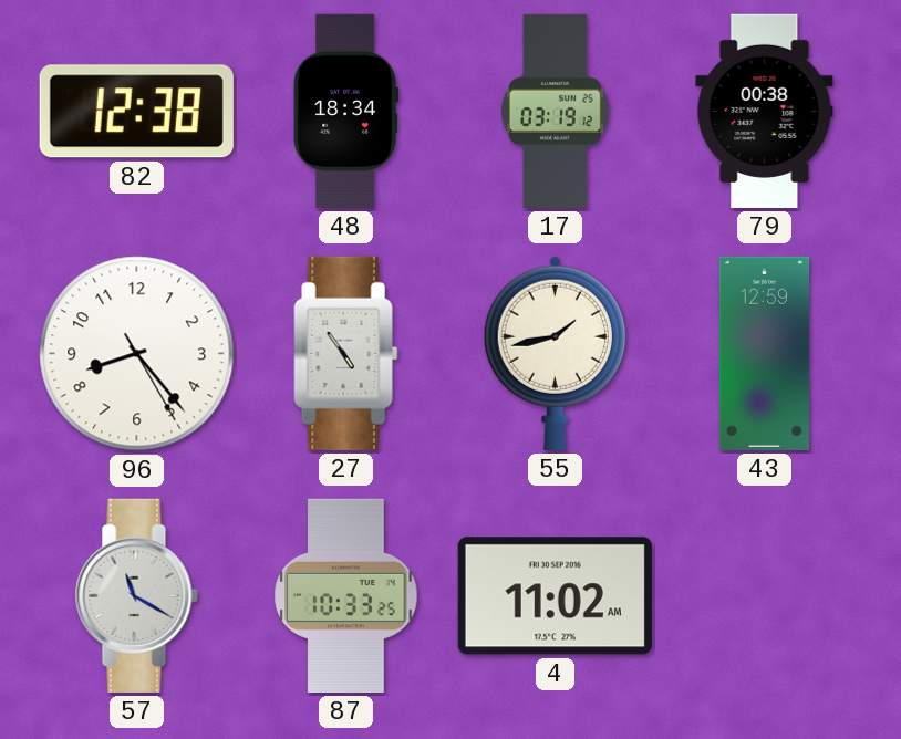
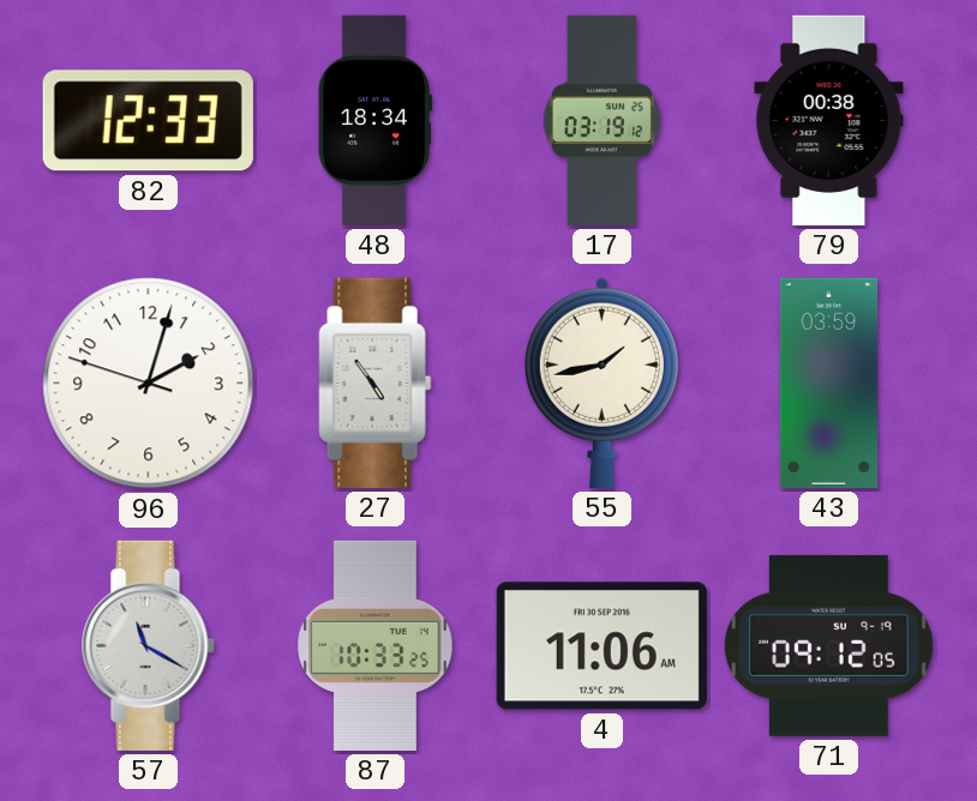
82: 12:38 -> 12:33 (148, 121)
96: 8:23 -> 2:02 (149, 384)
43: 12:59 -> 03:59 (829, 383)
4: 11:02 -> 11:06 (601, 646)
71: none -> 09:12 (829, 645)
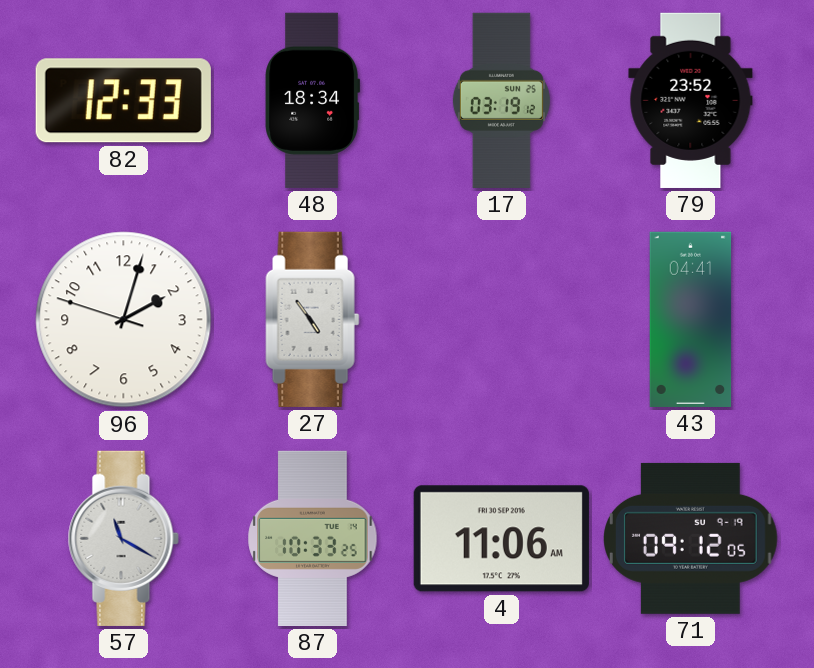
79: 00:38 -> 23:52 (691, 100)
55: 1:43 -> none (601, 383)
43: 03:59 -> 04:41 (691, 319)
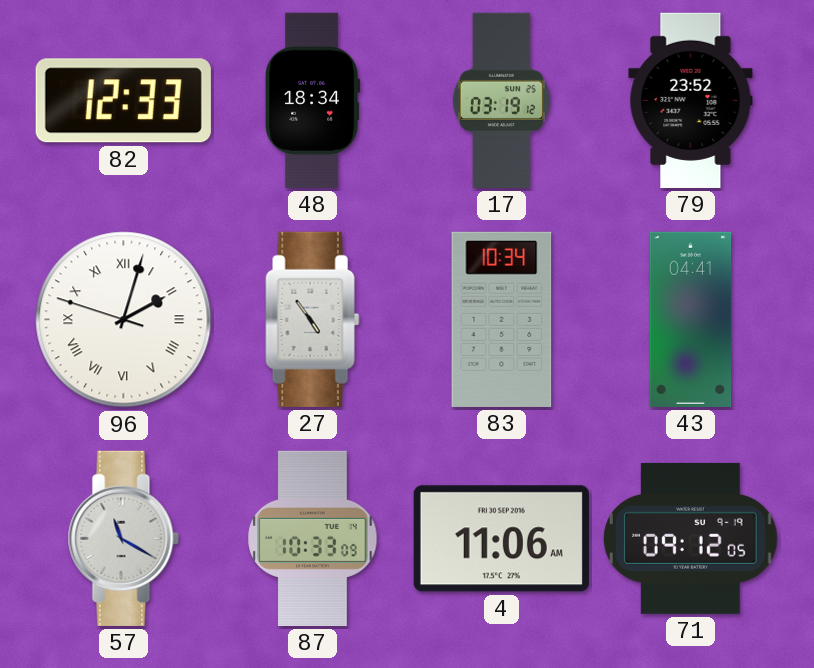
96 numerals: Arabic -> Roman (124, 320)
83: none -> 10:34 (502, 319)
87: 10:33:25 -> 10:33:09 (313, 538)
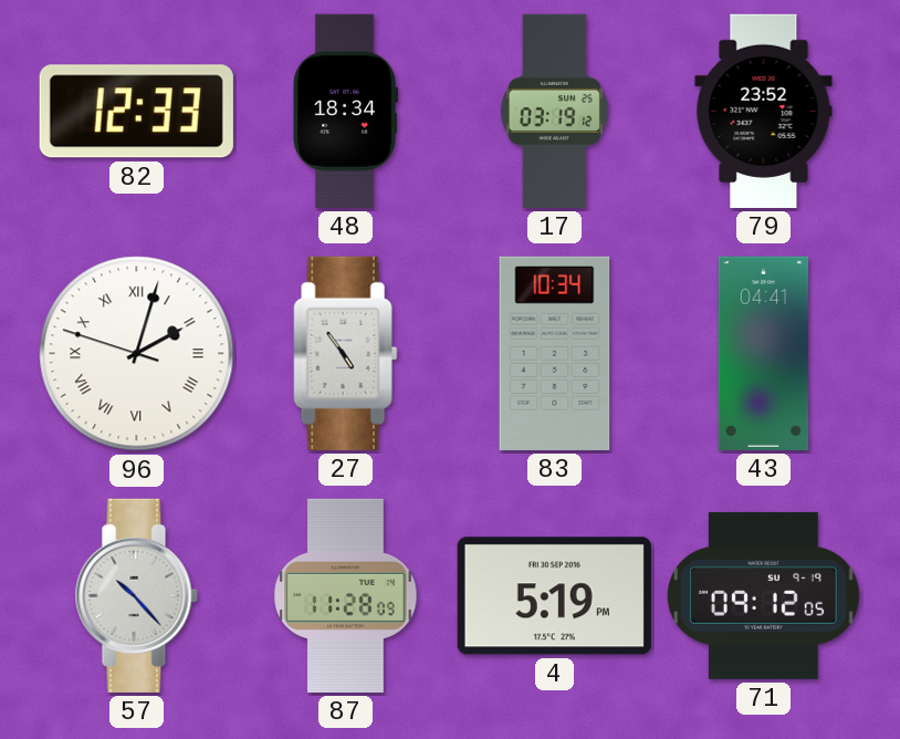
57: 11:20 -> 10:23 (136, 595)
87: 10:33 -> 11:28 (346, 595)
4: 11:06 -> 5:19 (554, 596)
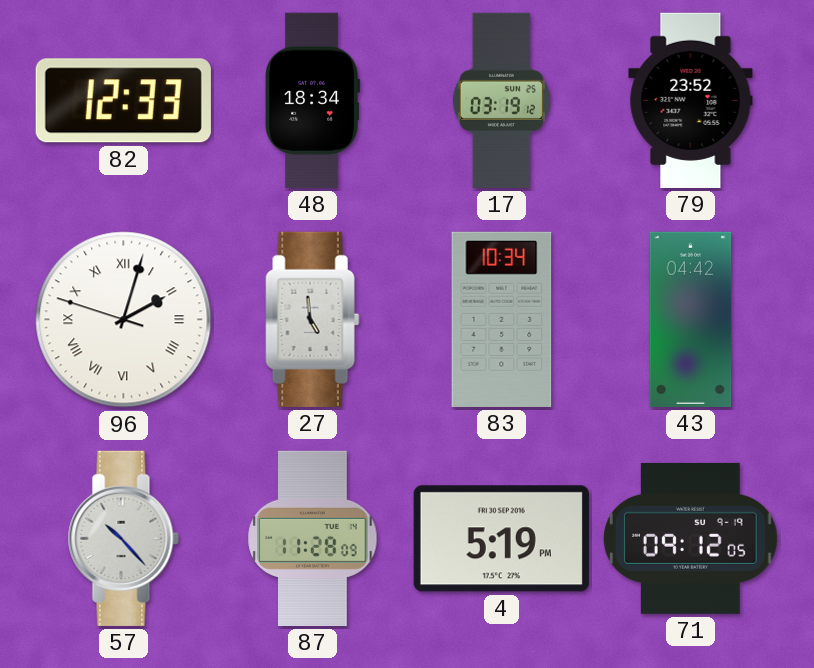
27: 4:54 -> 4:59 (313, 319)
43: 04:41 -> 04:42 (691, 319)
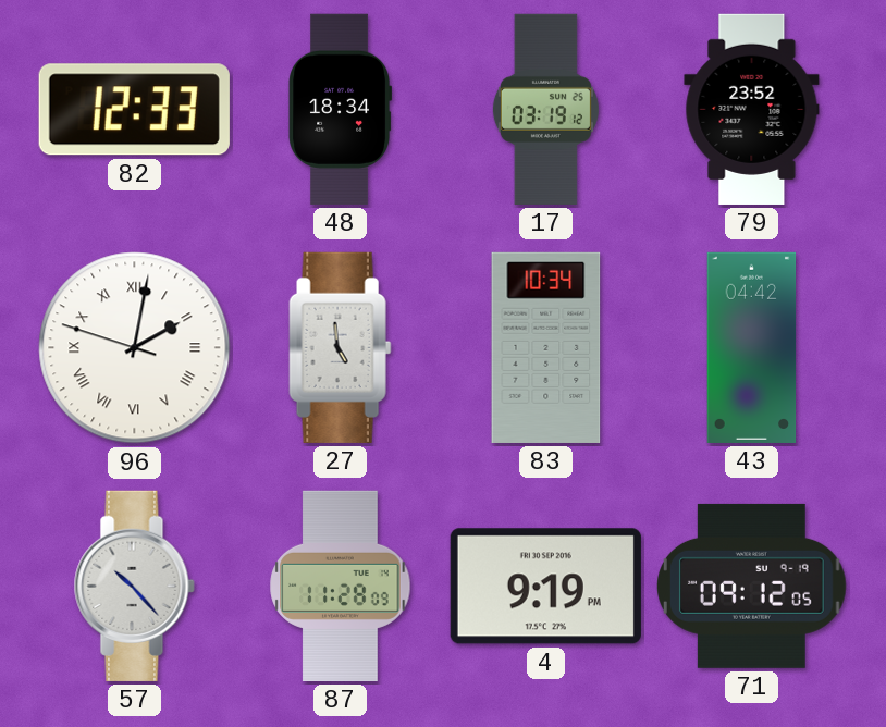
96: 2:02 -> 2:01 (135, 348)
4: 5:19 -> 9:19 (545, 587)
